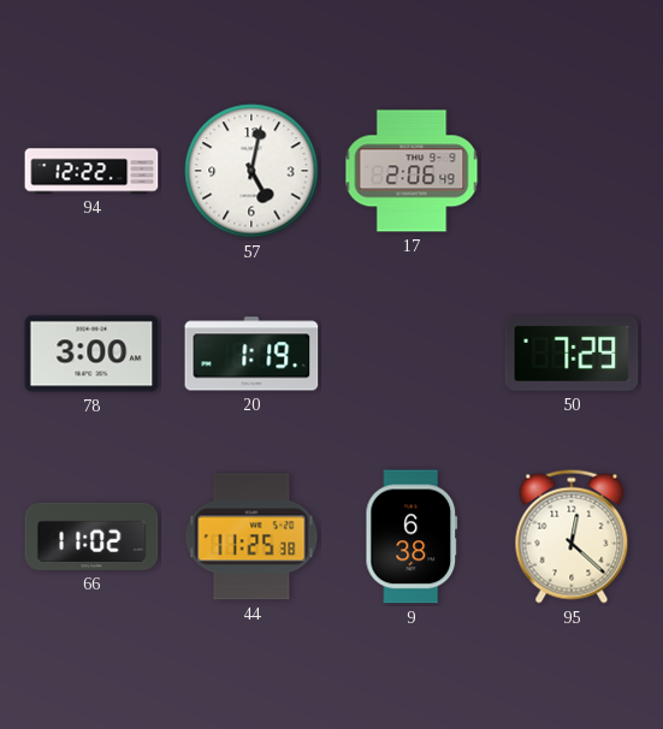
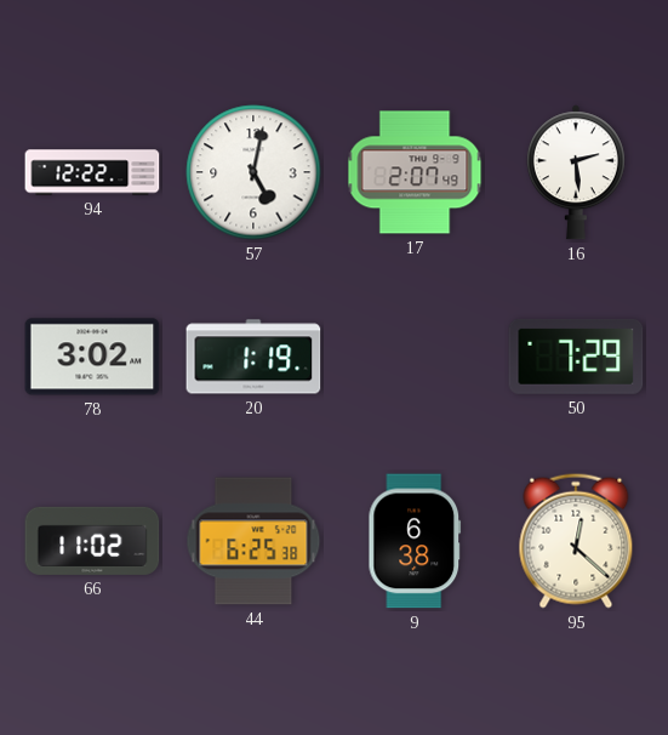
17: 2:06 -> 2:07 (415, 172)
16: none -> 2:29 (576, 172)
78: 3:00 -> 3:02 (92, 357)
44: 11:25 -> 6:25 (253, 541)
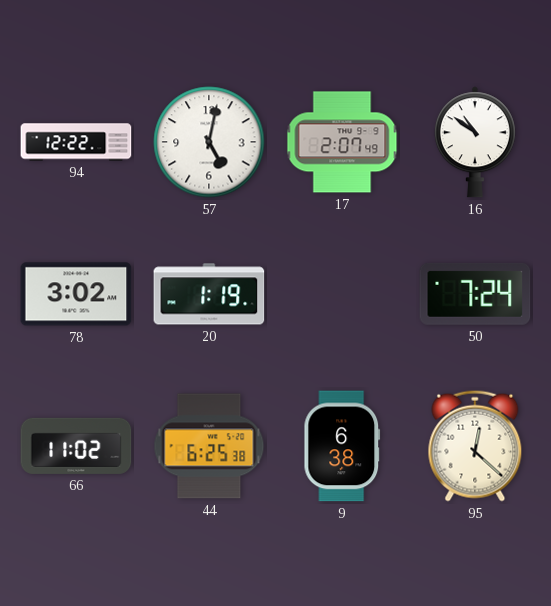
16: 2:29 -> 10:51 (475, 142)
50: 7:29 -> 7:24 (475, 294)
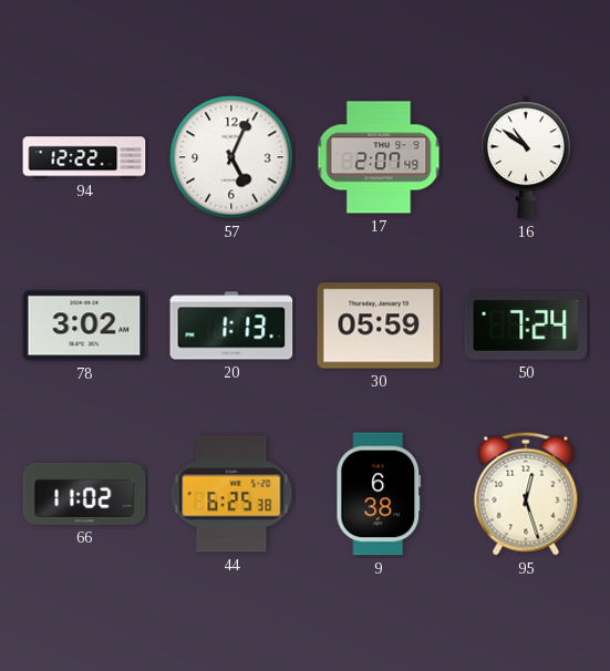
57: 5:02 -> 5:04 (231, 157)
20: 1:19 -> 1:13 (231, 326)
30: none -> 05:59 (379, 326)
95: 12:22 -> 12:27 (526, 494)
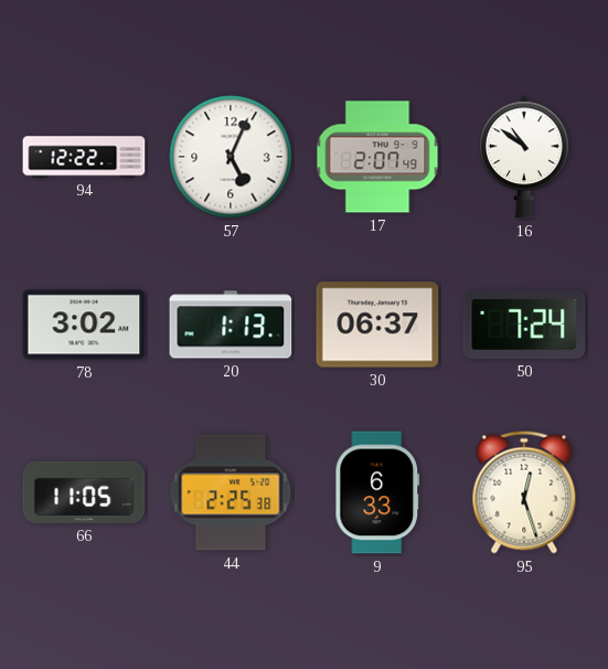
30: 05:59 -> 06:37 (377, 325)
66: 11:02 -> 11:05 (84, 492)
44: 6:25 -> 2:25 (231, 492)
9: 6:38 -> 6:33 (377, 492)
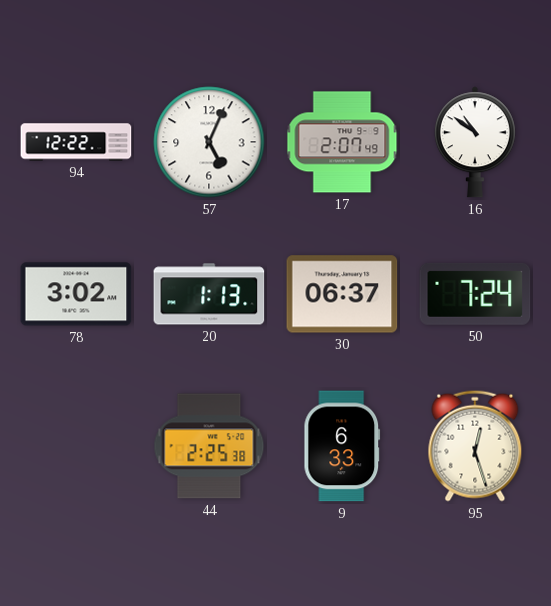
66: 11:05 -> none (84, 492)
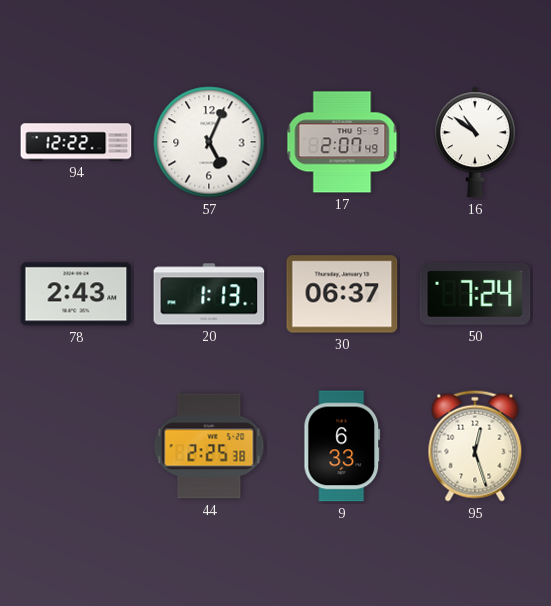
78: 3:02 -> 2:43 (76, 294)
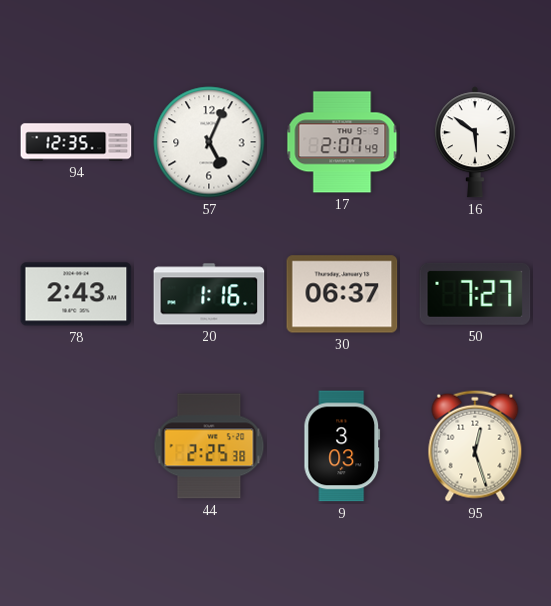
94: 12:22 -> 12:35 (76, 142)
16: 10:51 -> 5:51 (475, 142)
20: 1:13 -> 1:16 (209, 294)
50: 7:24 -> 7:27 (475, 294)
9: 6:33 -> 3:03 (342, 446)
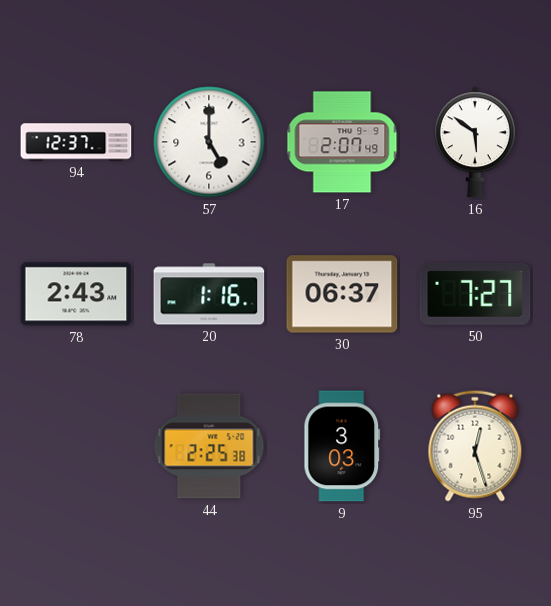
94: 12:35 -> 12:37 (76, 142)
57: 5:04 -> 5:00 (209, 142)
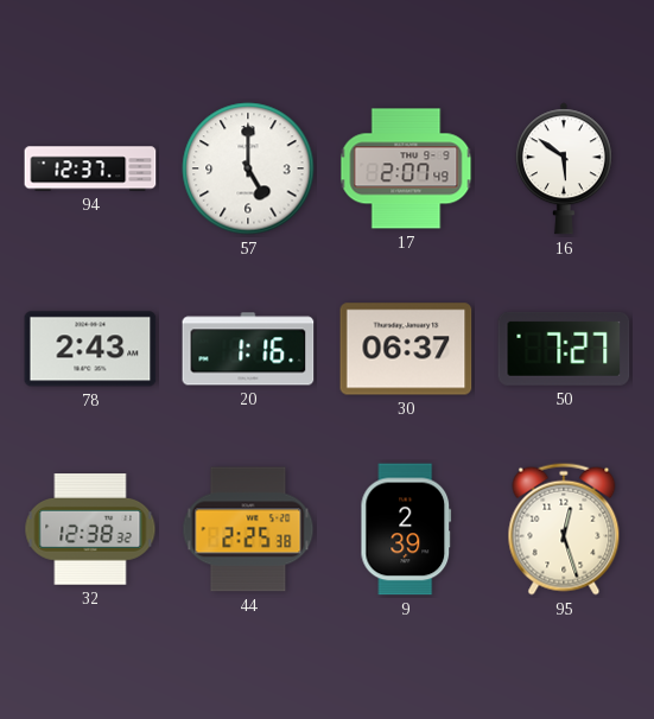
32: none -> 12:38 (90, 529)
9: 3:03 -> 2:39 (406, 529)
